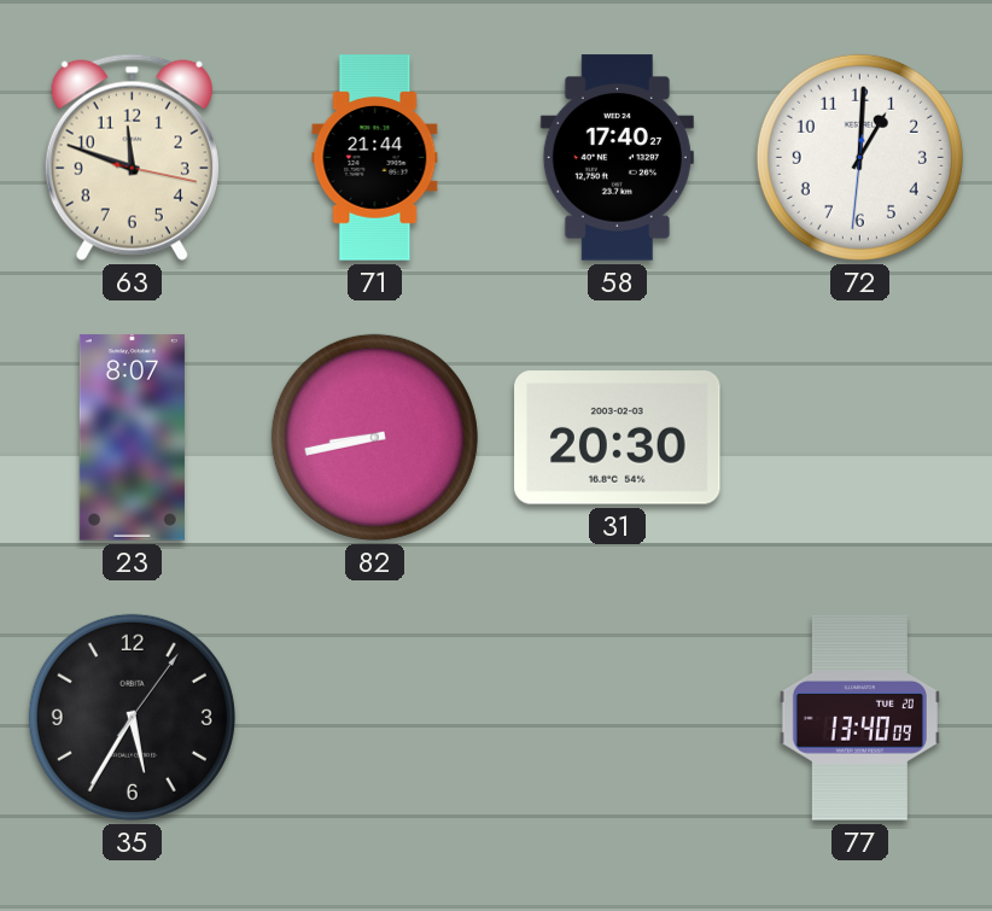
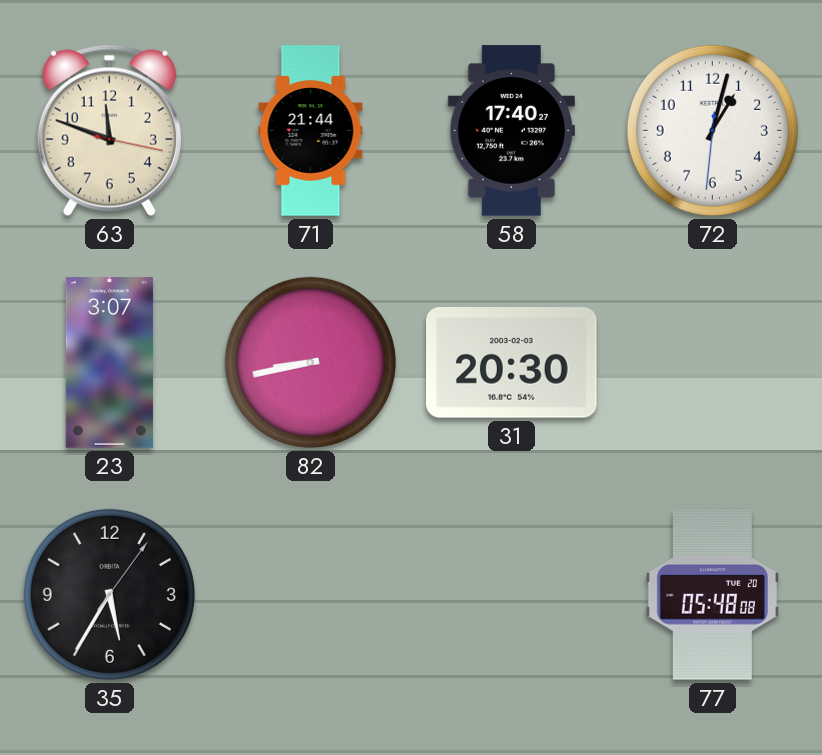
72: 1:00 -> 1:02 (712, 130)
23: 8:07 -> 3:07 (109, 363)
77: 13:40 -> 05:48 (712, 595)
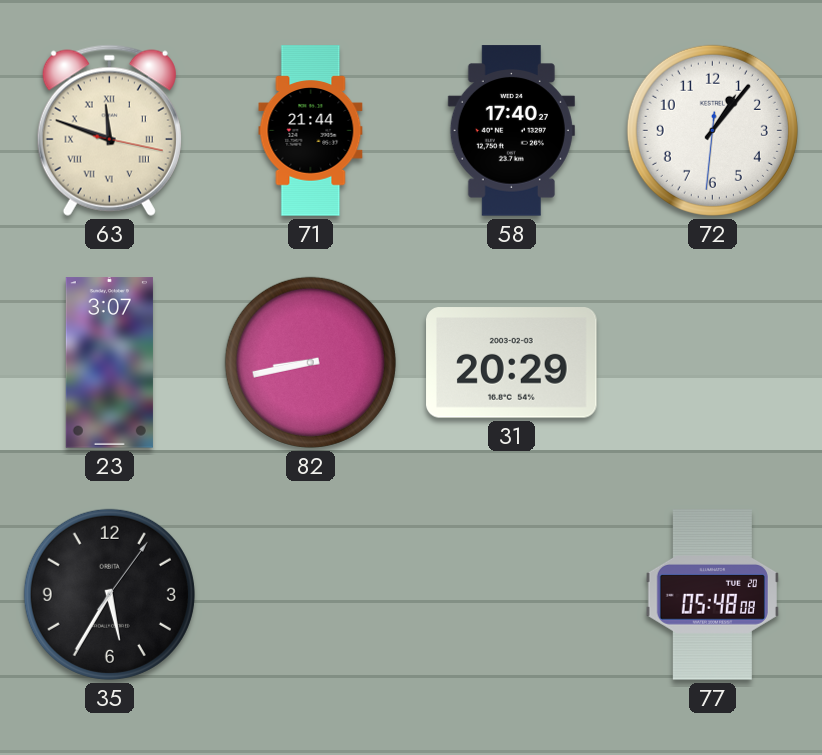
63 numerals: Arabic -> Roman (109, 130)
72: 1:02 -> 1:06 (712, 130)
31: 20:30 -> 20:29 (512, 363)
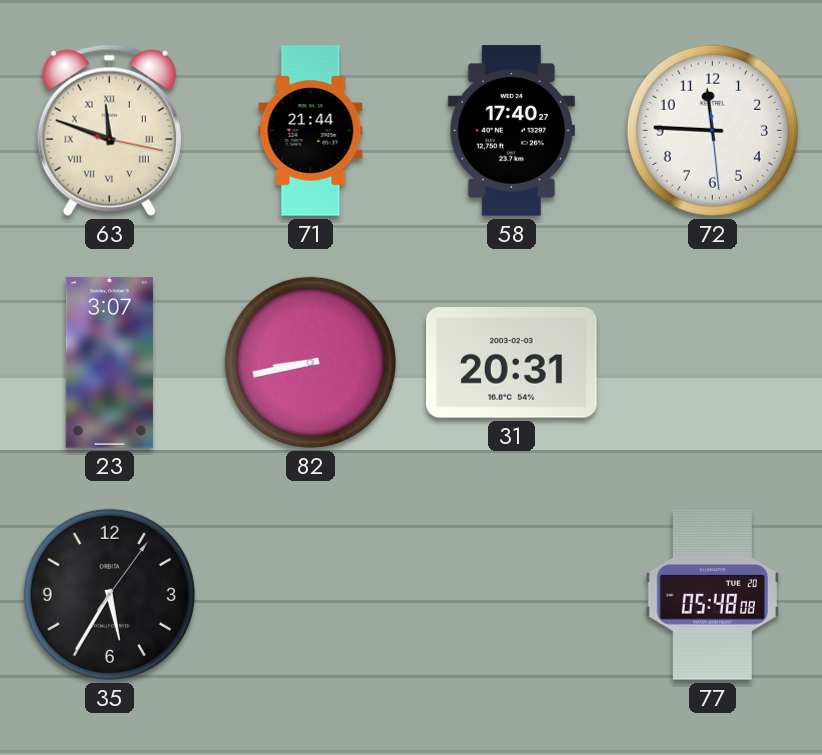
72: 1:06 -> 11:45 (712, 130)
31: 20:29 -> 20:31 (512, 363)
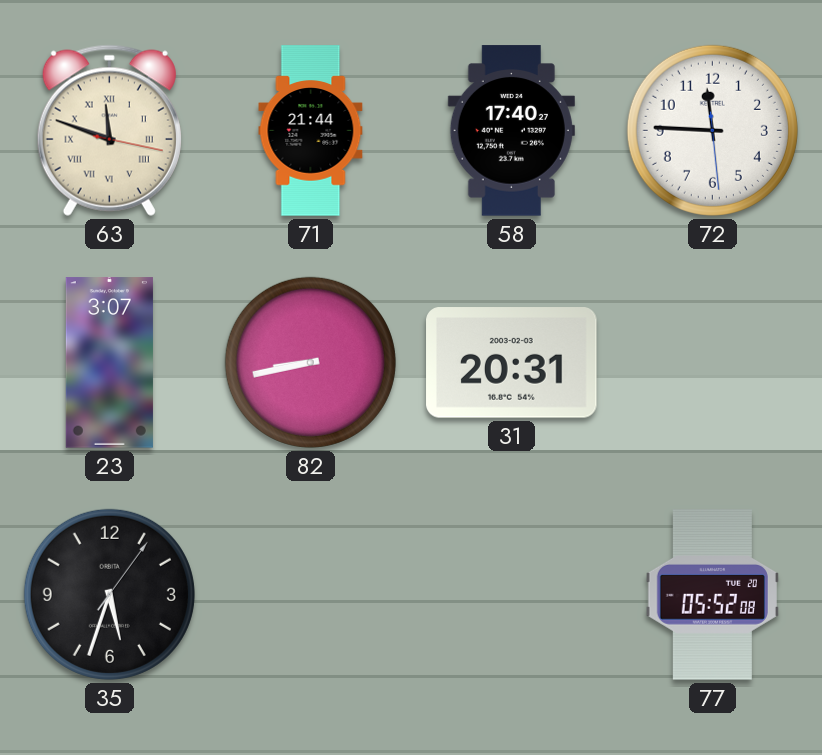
35: 5:35 -> 5:33 (109, 594)
77: 05:48 -> 05:52 (712, 595)
